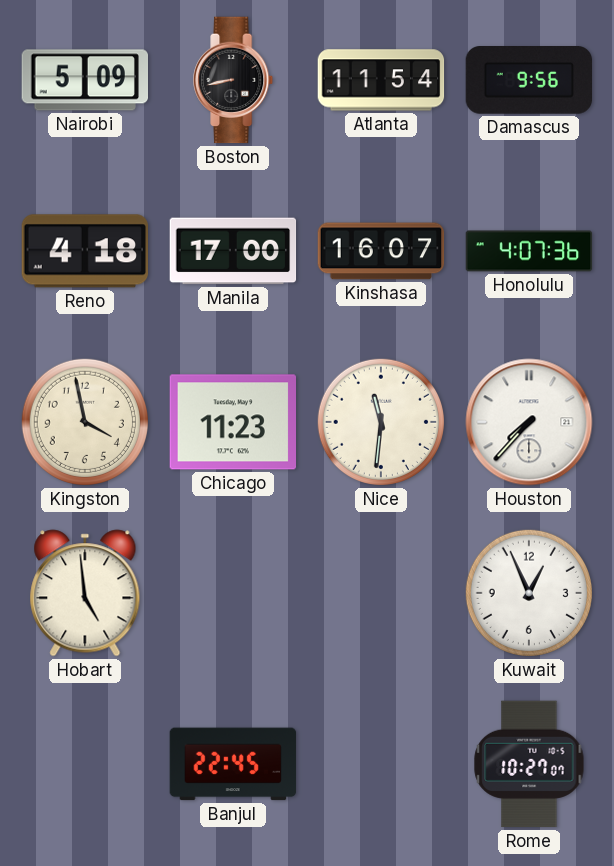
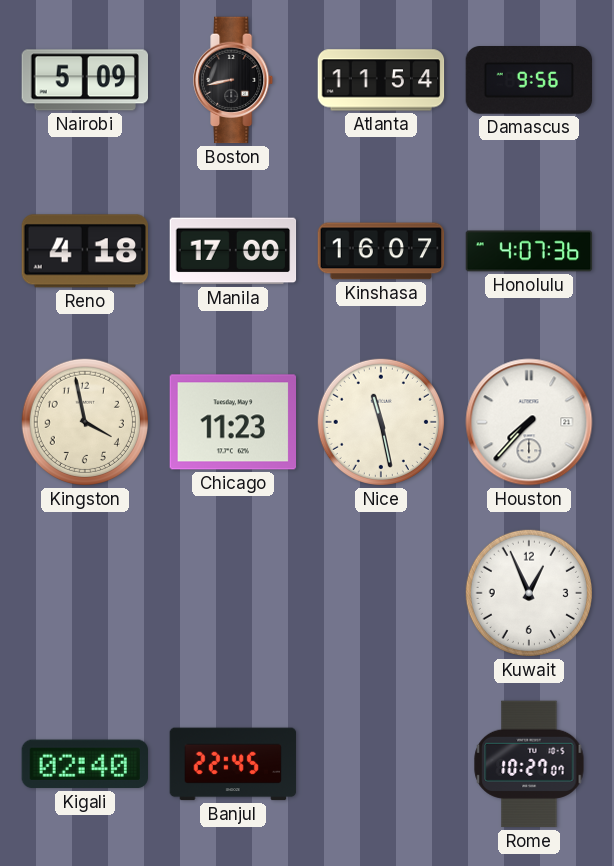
Nice: 11:31 -> 11:28 (381, 422)
Hobart: 4:59 -> none (85, 593)
Kigali: none -> 02:40 (84, 764)
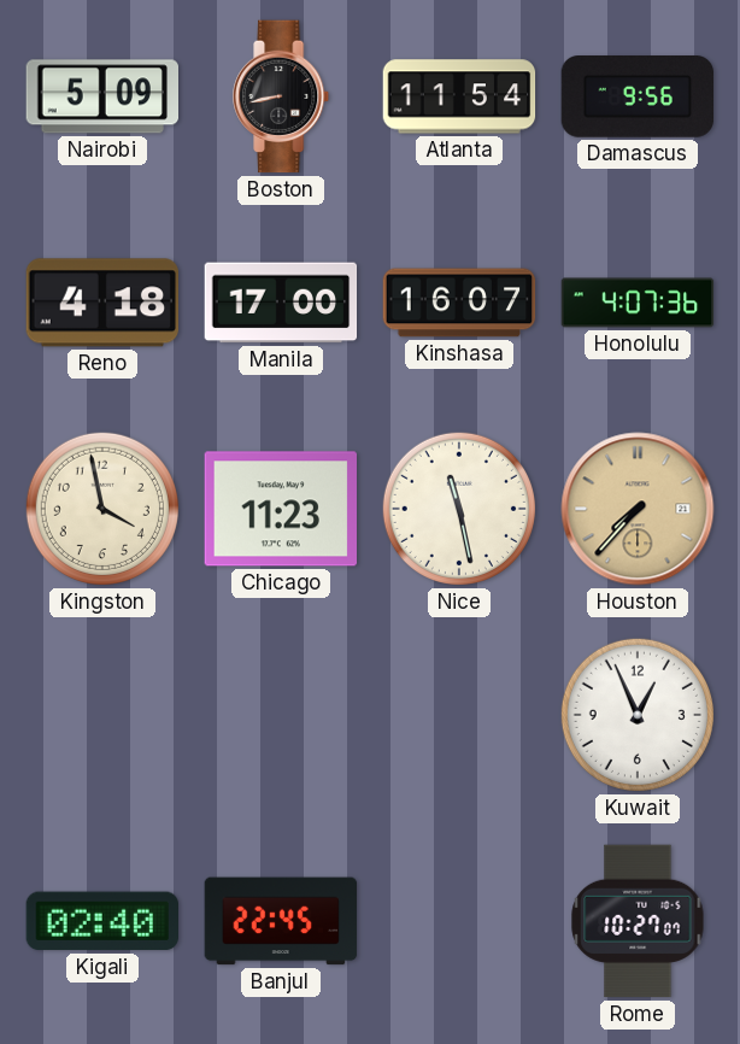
Houston dial: white -> champagne (638, 509)
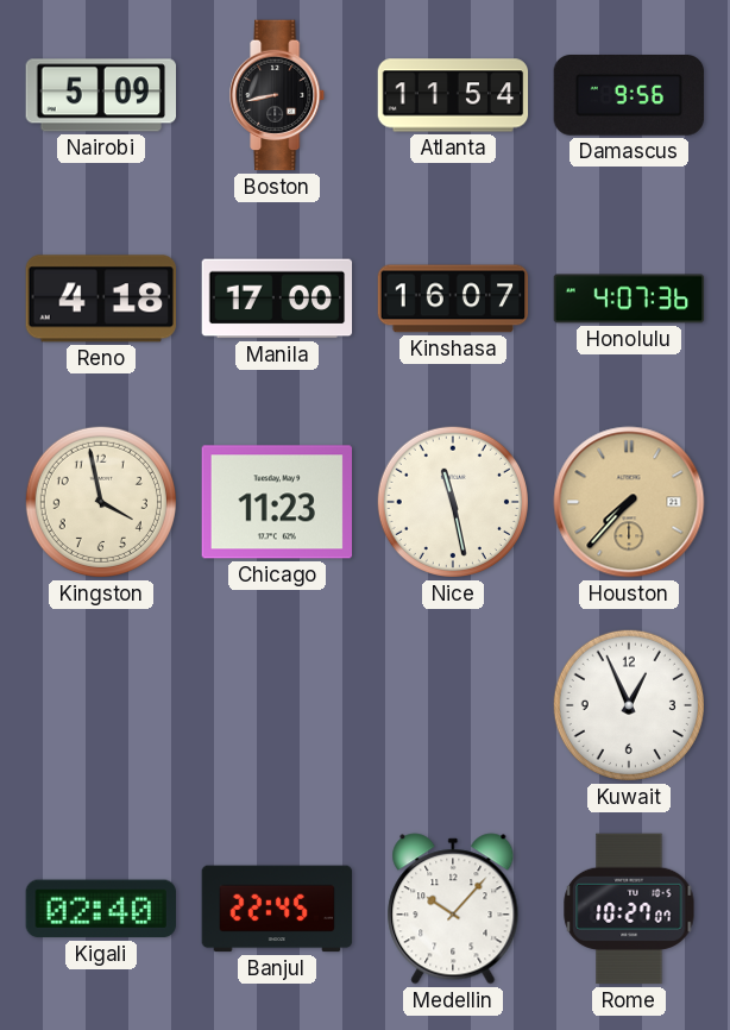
Medellin: none -> 10:07 (453, 909)
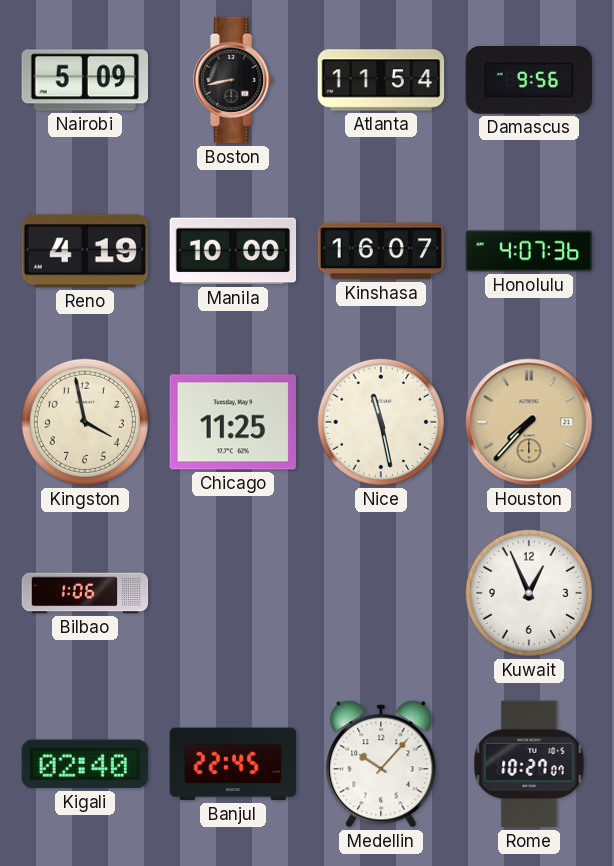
Reno: 4:18 -> 4:19 (84, 251)
Manila: 17:00 -> 10:00 (233, 251)
Chicago: 11:23 -> 11:25 (233, 422)
Bilbao: none -> 1:06 (85, 593)
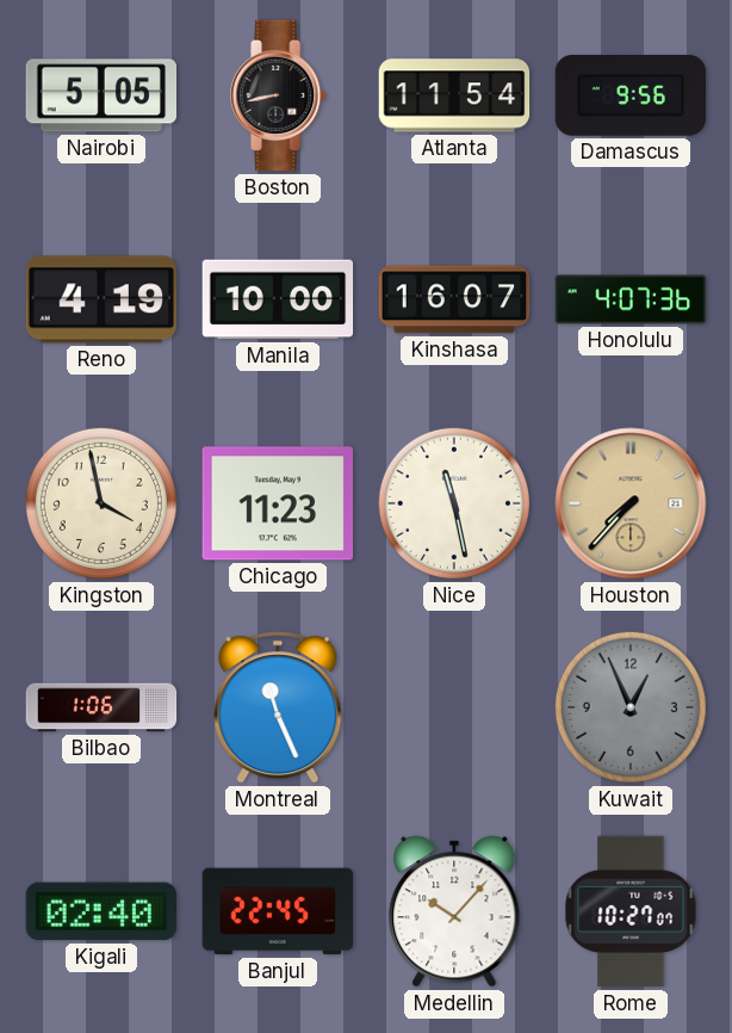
Nairobi: 5:09 -> 5:05 (100, 95)
Chicago: 11:25 -> 11:23 (278, 503)
Montreal: none -> 11:26 (278, 707)
Kuwait dial: white -> grey (631, 707)
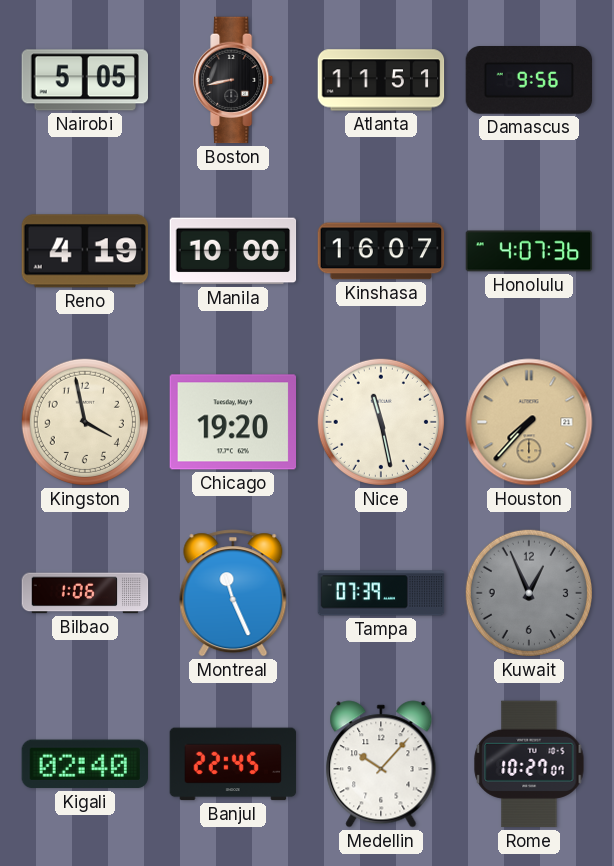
Atlanta: 11:54 -> 11:51 (381, 80)
Chicago: 11:23 -> 19:20 (233, 422)
Tampa: none -> 07:39 (381, 593)
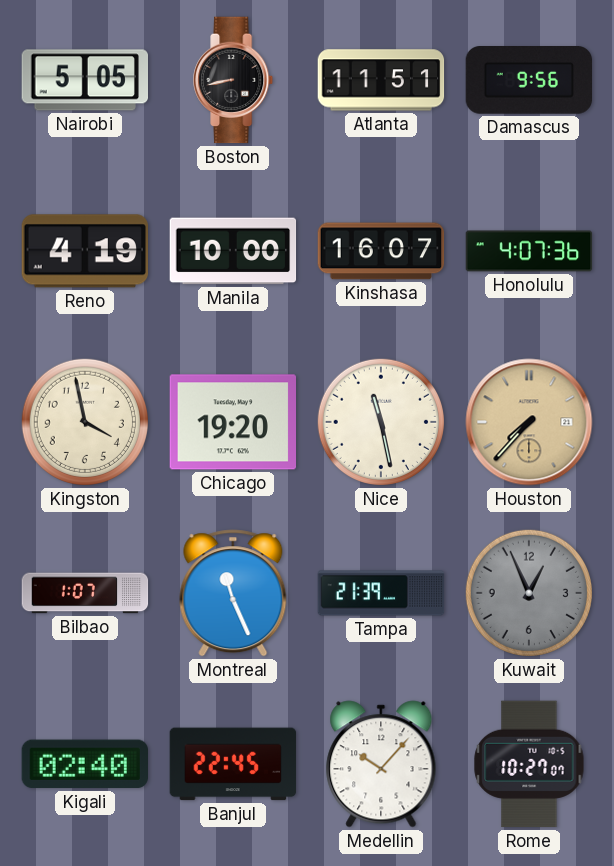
Bilbao: 1:06 -> 1:07 (85, 593)
Tampa: 07:39 -> 21:39 (381, 593)
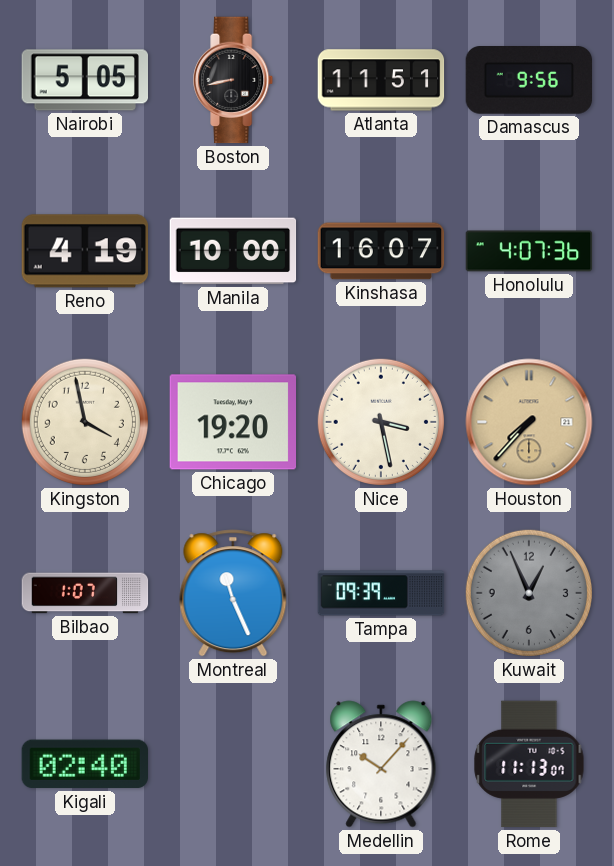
Nice: 11:28 -> 3:28 (381, 422)
Tampa: 21:39 -> 09:39 (381, 593)
Banjul: 22:45 -> none (233, 764)
Rome: 10:27 -> 11:13 (529, 764)
